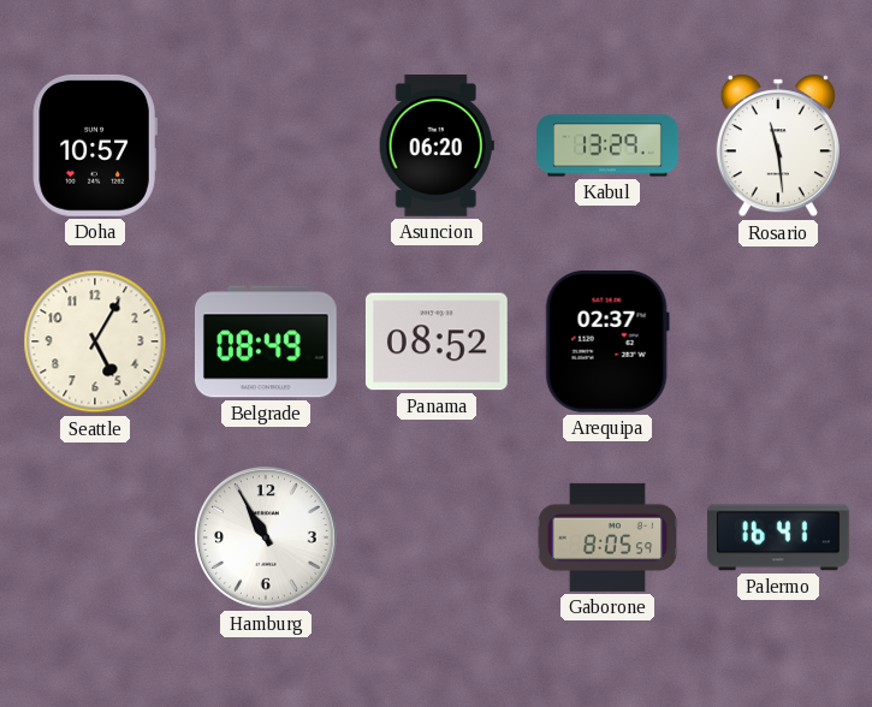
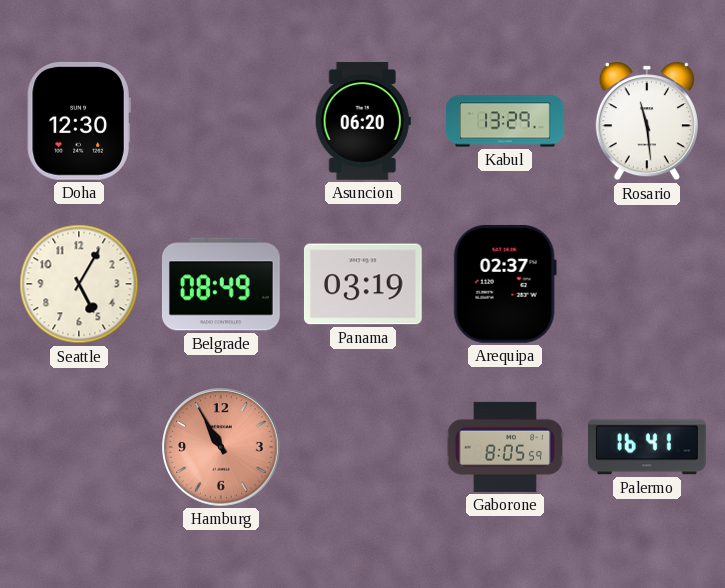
Doha: 10:57 -> 12:30 (79, 121)
Panama: 08:52 -> 03:19 (363, 284)
Hamburg dial: white -> salmon (222, 448)
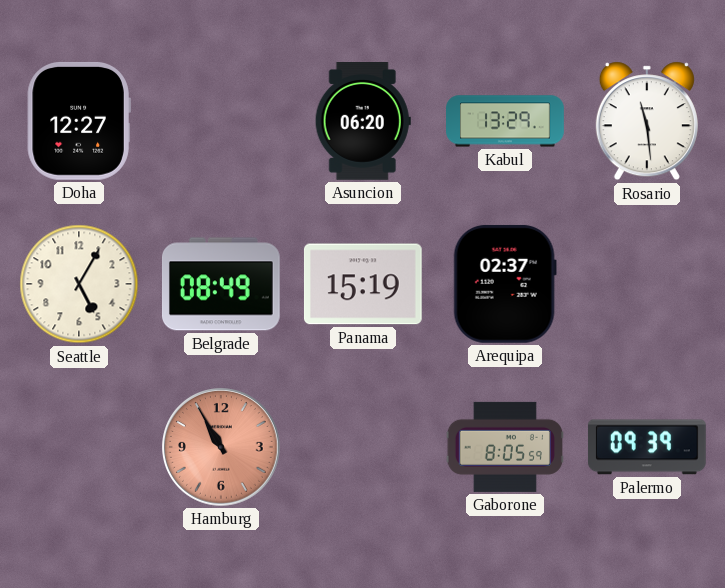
Doha: 12:30 -> 12:27 (79, 121)
Panama: 03:19 -> 15:19 (363, 284)
Palermo: 16:41 -> 09:39 (647, 447)
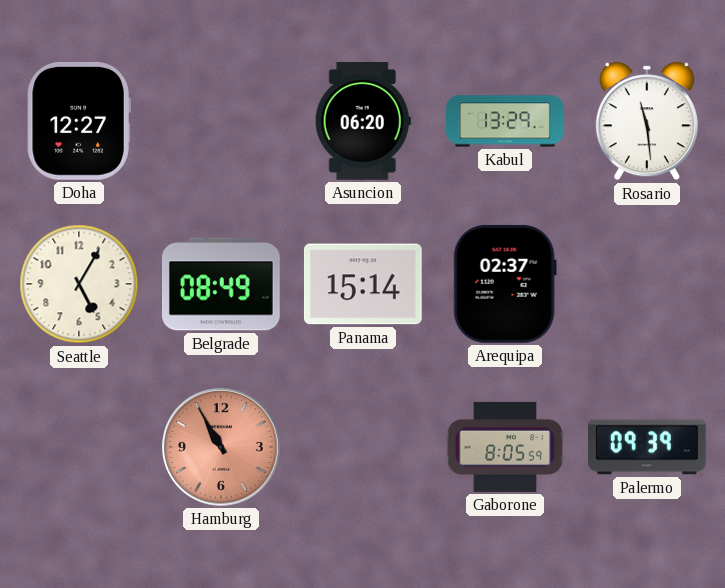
Panama: 15:19 -> 15:14 (363, 284)
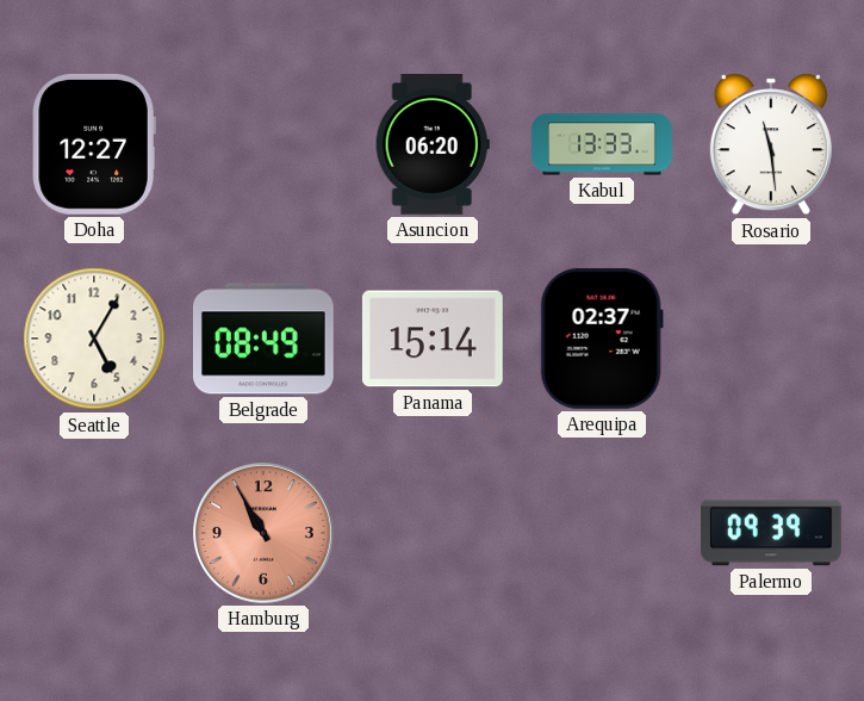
Kabul: 13:29 -> 13:33 (602, 144)
Gaborone: 8:05 -> none (504, 447)
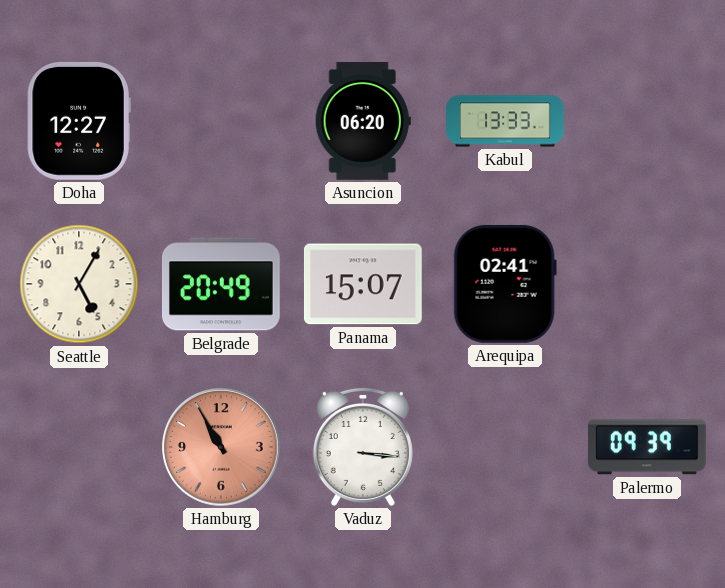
Rosario: 11:29 -> none (771, 144)
Belgrade: 08:49 -> 20:49 (221, 284)
Panama: 15:14 -> 15:07 (363, 284)
Arequipa: 02:37 -> 02:41 (505, 284)
Vaduz: none -> 3:16 (363, 447)
